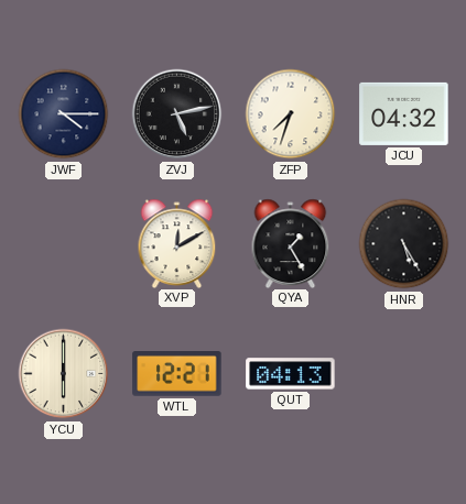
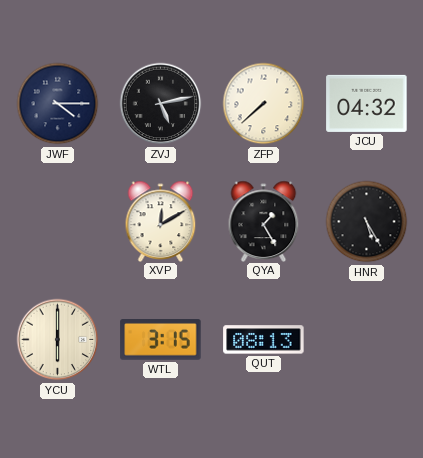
ZFP: 7:33 -> 7:38 (264, 104)
WTL: 12:21 -> 3:15 (161, 340)
QUT: 04:13 -> 08:13 (264, 340)
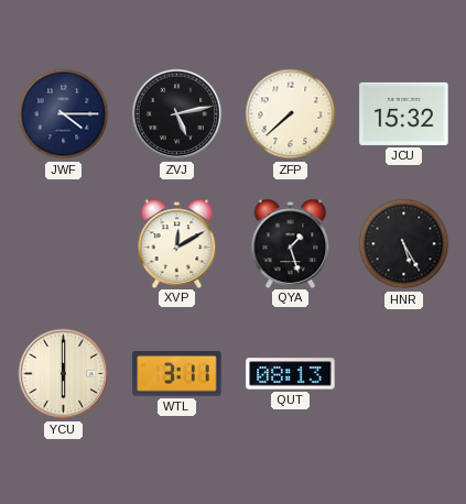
JCU: 04:32 -> 15:32 (404, 113)
QYA: 1:25 -> 1:27 (291, 243)
WTL: 3:15 -> 3:11 (177, 374)
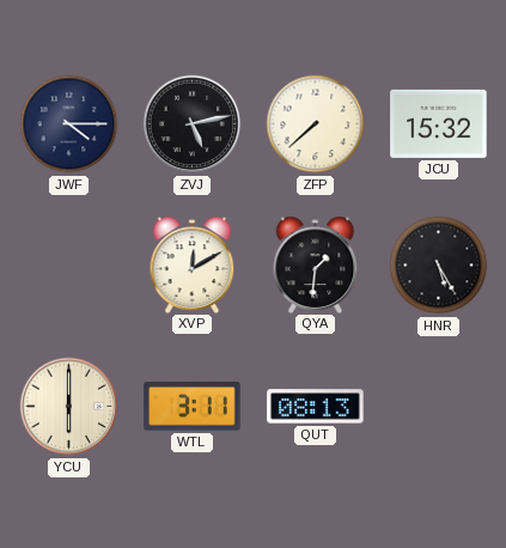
QYA: 1:27 -> 1:31 (316, 264)
